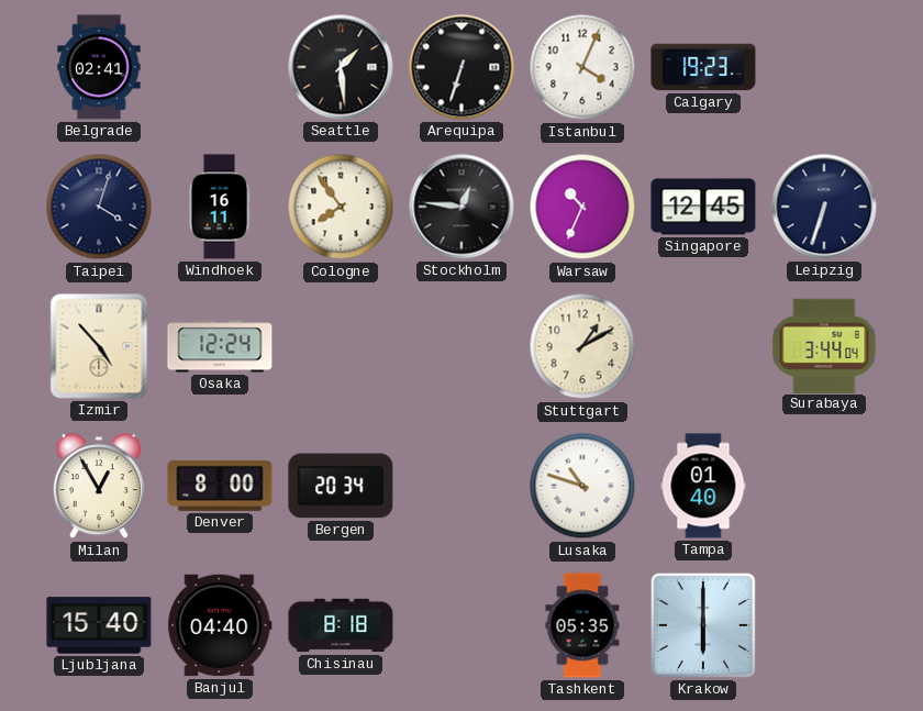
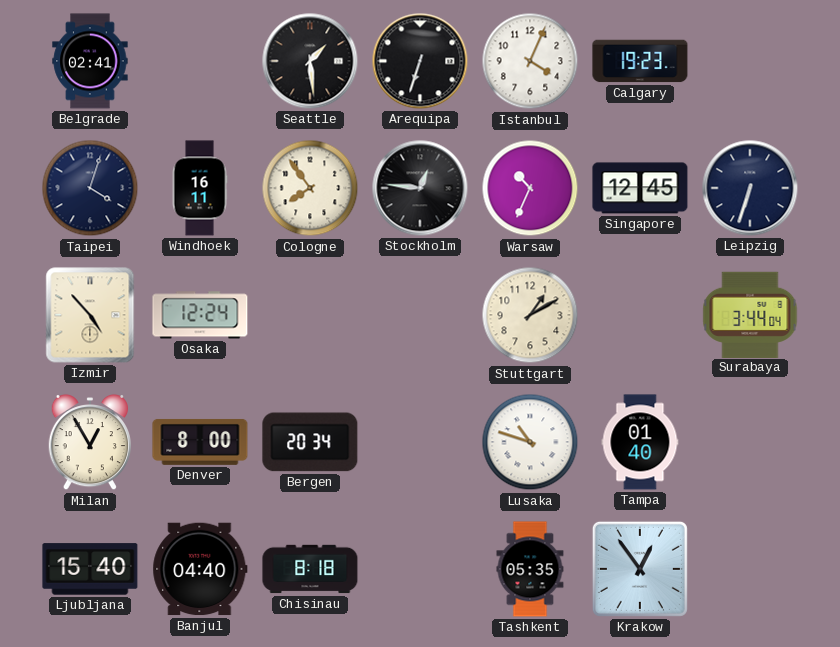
Krakow: 6:00 -> 12:54 (640, 569)
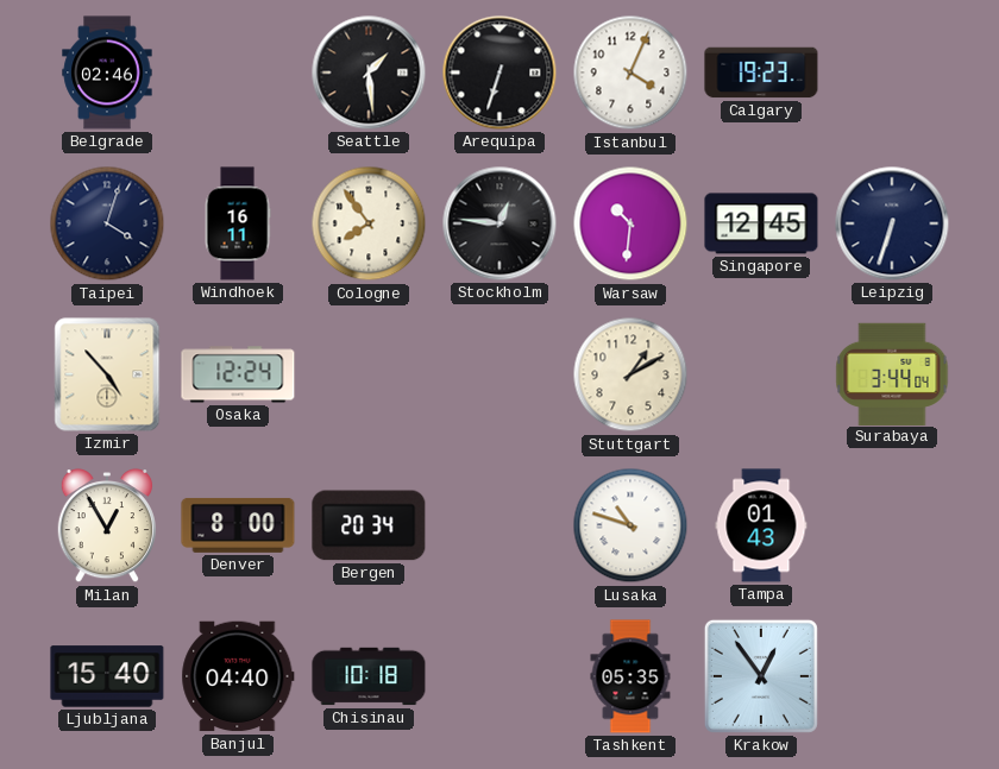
Belgrade: 02:41 -> 02:46 (107, 73)
Warsaw: 10:34 -> 10:31 (630, 223)
Tampa: 01:40 -> 01:43 (761, 525)
Chisinau: 8:18 -> 10:18 (369, 676)
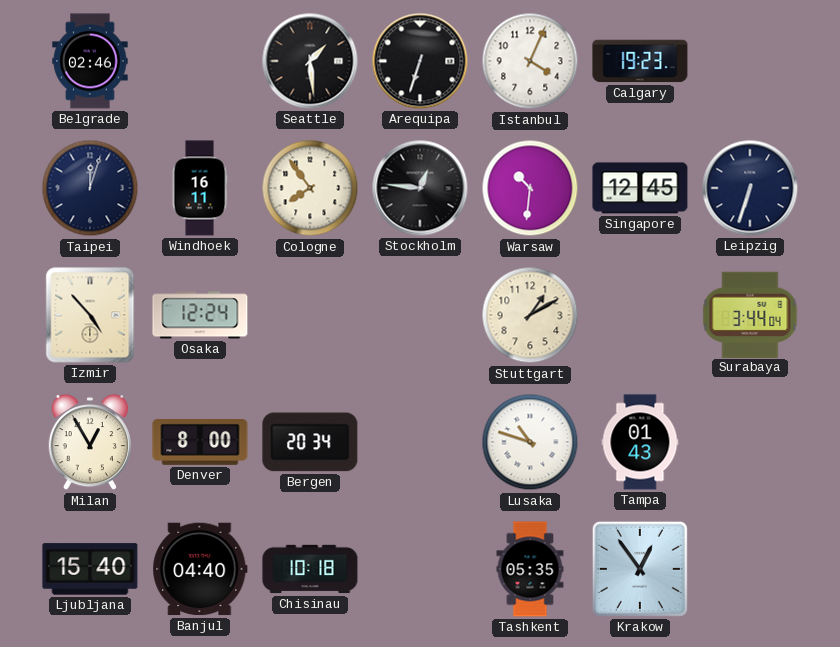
Taipei: 4:03 -> 12:03 (90, 188)
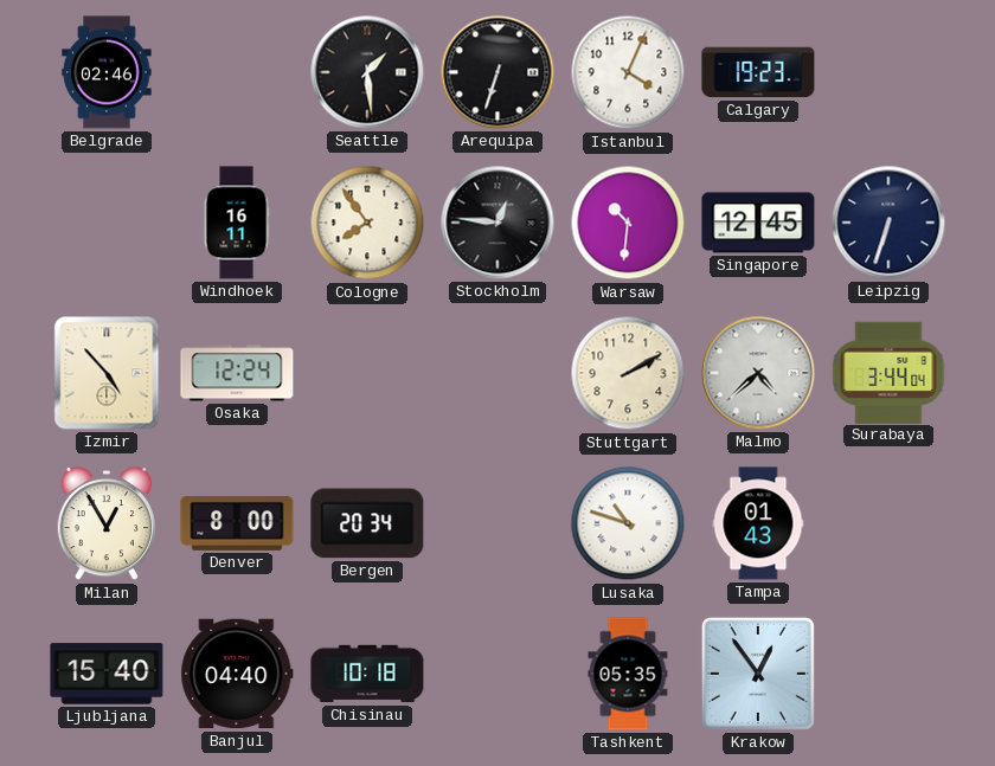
Taipei: 12:03 -> none (90, 188)
Stuttgart: 1:10 -> 2:10 (628, 373)
Malmo: none -> 4:38 (758, 373)
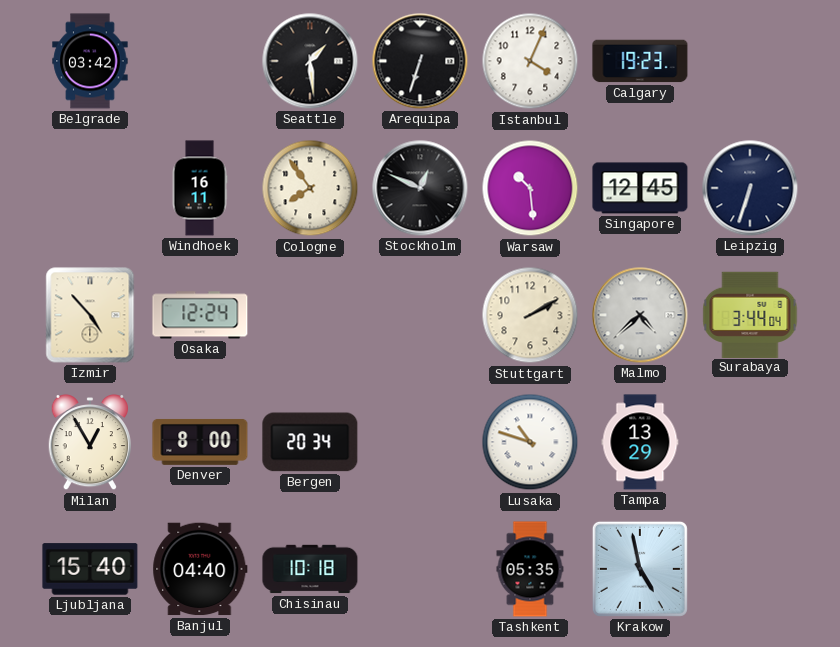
Belgrade: 02:46 -> 03:42 (90, 61)
Stockholm: 12:46 -> 12:49 (420, 188)
Warsaw: 10:31 -> 10:29 (530, 188)
Tampa: 01:43 -> 13:29 (640, 442)
Krakow: 12:54 -> 4:58 (640, 569)
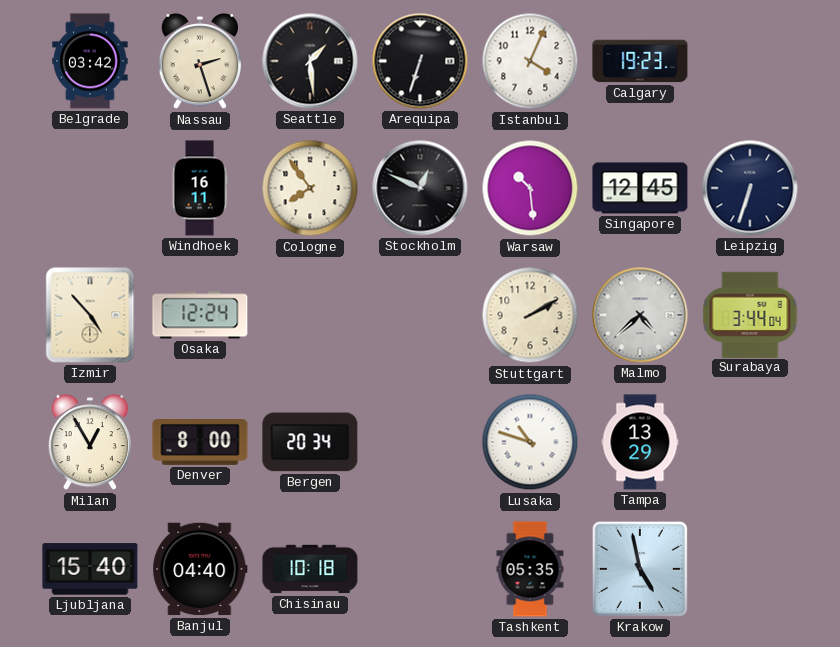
Nassau: none -> 2:27 (199, 61)
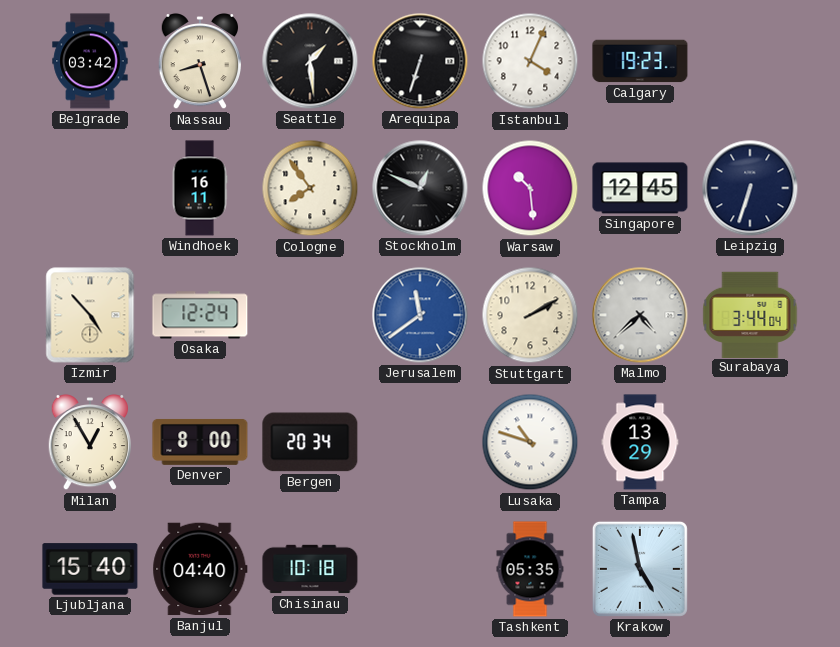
Nassau: 2:27 -> 8:27 (199, 61)
Jerusalem: none -> 11:39 (420, 315)
